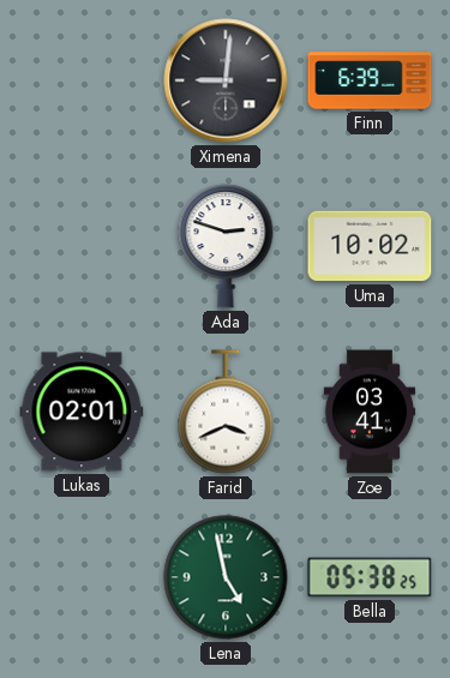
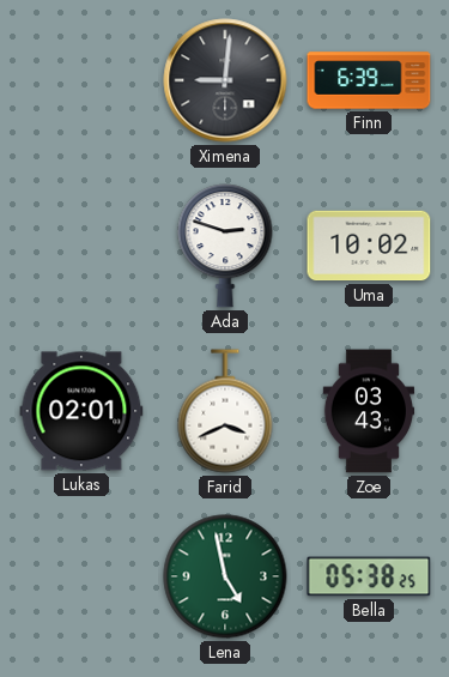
Zoe: 03:41 -> 03:43 (369, 411)
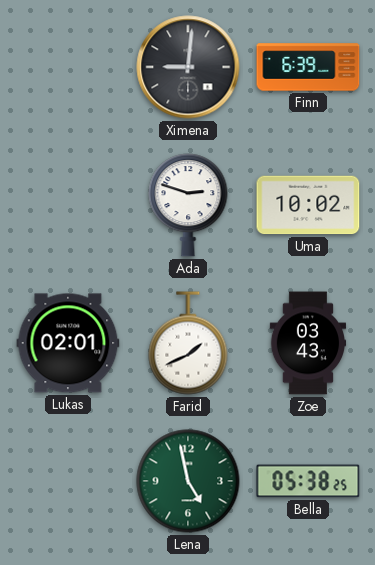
Farid: 3:41 -> 1:41 (188, 343)
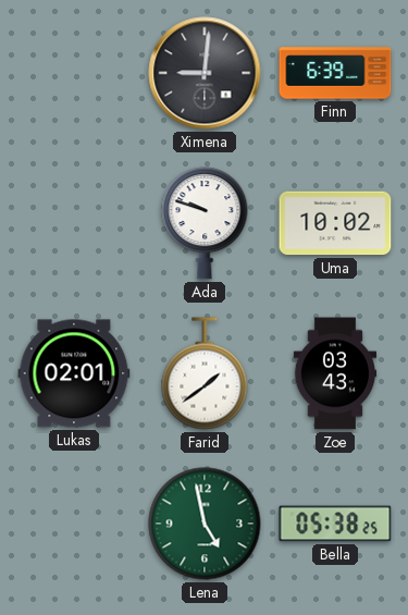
Ada: 2:48 -> 9:48 (205, 223)
Farid: 1:41 -> 1:39 (205, 373)
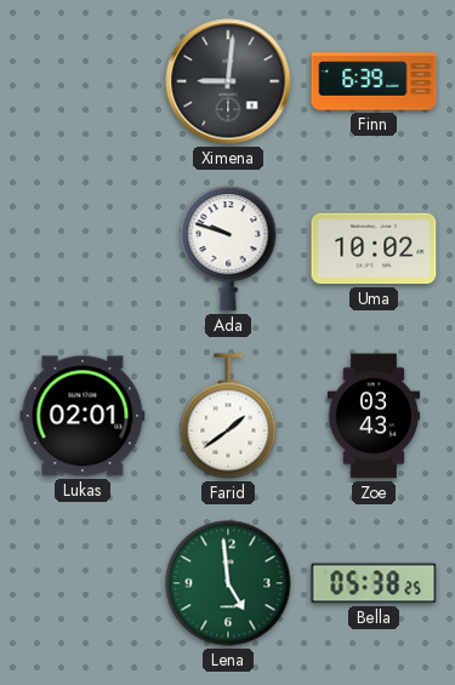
Lena: 4:58 -> 4:59 (228, 583)
